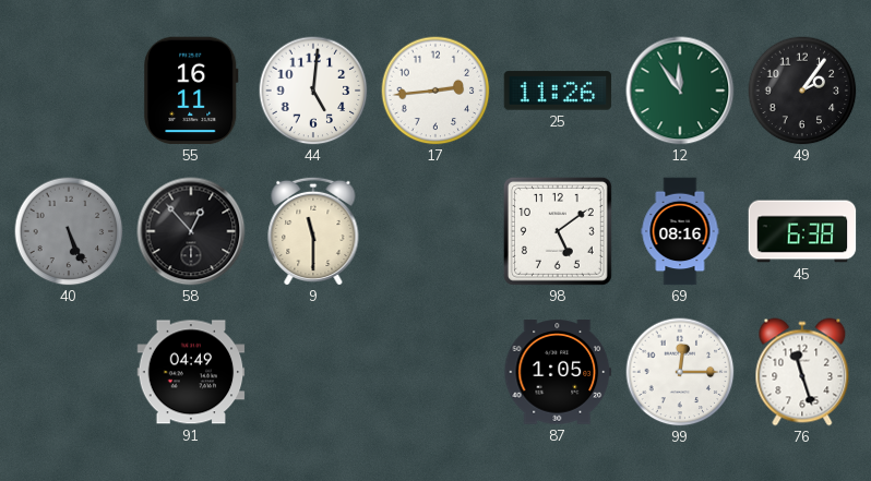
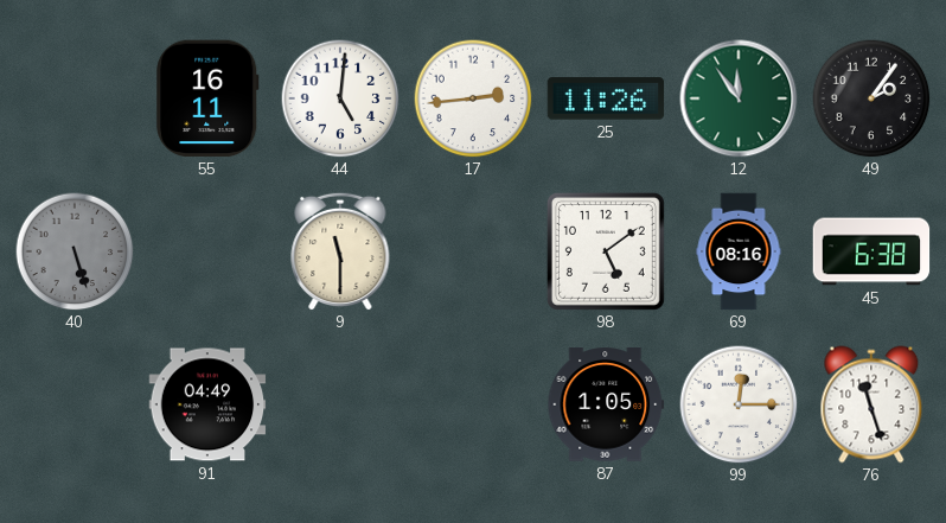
40: 5:26 -> 5:27 (75, 251)
58: 12:53 -> none (191, 231)
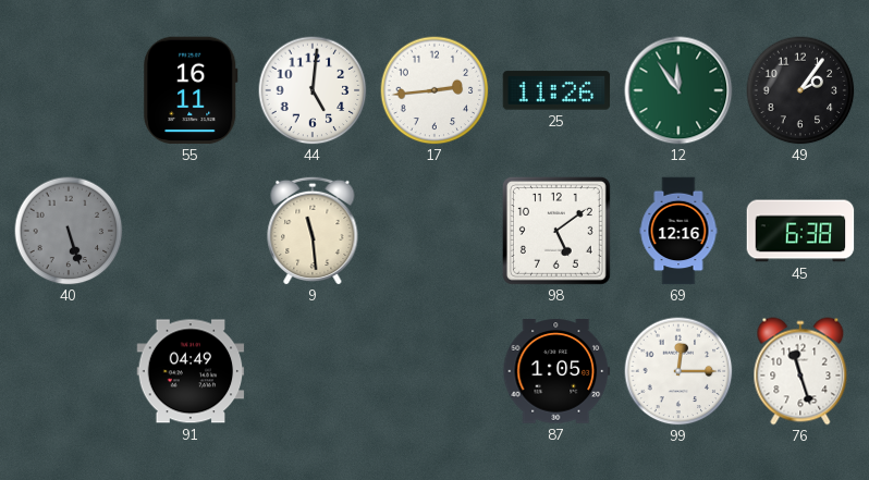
9: 11:30 -> 11:29 (313, 231)
69: 08:16 -> 12:16 (678, 231)
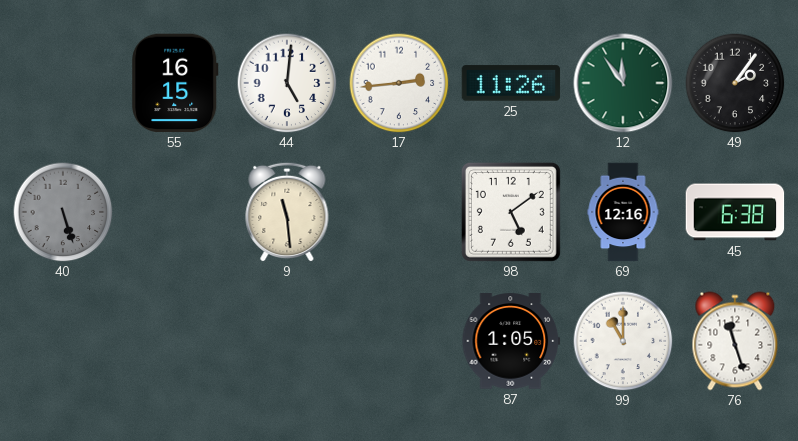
55: 16:11 -> 16:15 (175, 83)
91: 04:49 -> none (191, 371)
99: 12:15 -> 11:00 (623, 341)
